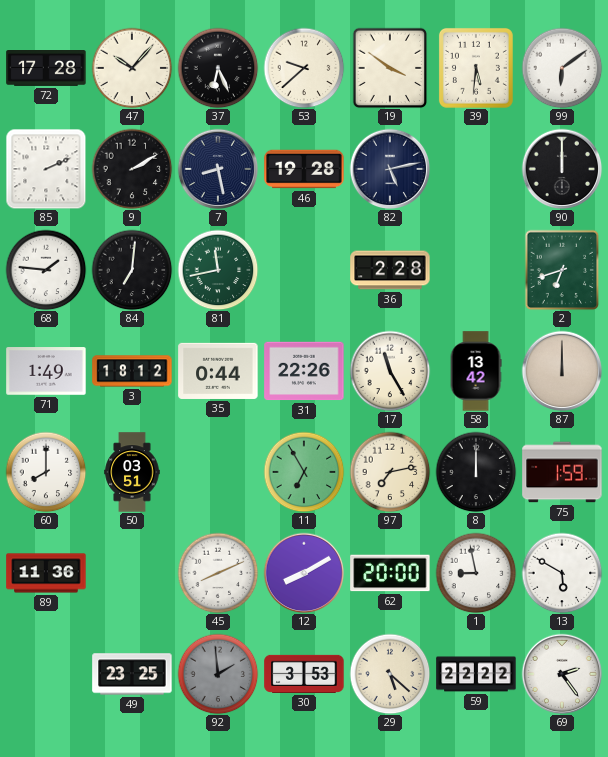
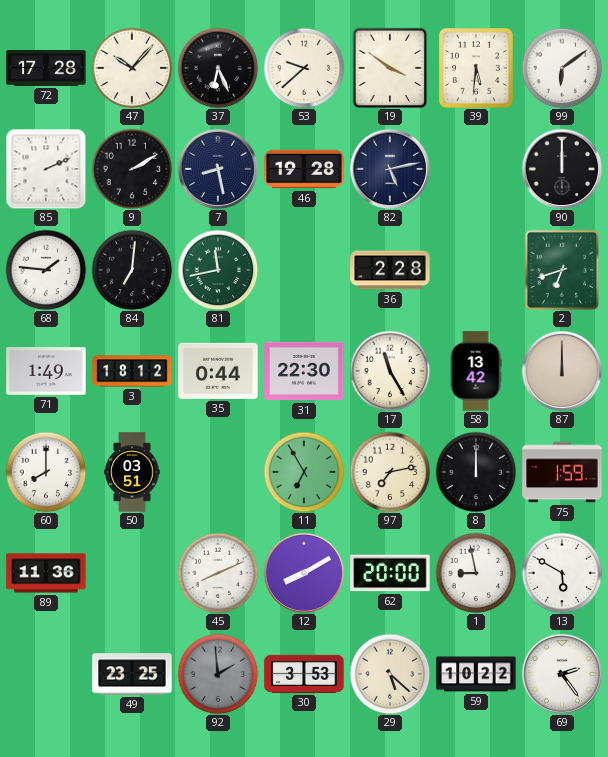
31: 22:26 -> 22:30 (304, 371)
59: 22:22 -> 10:22 (476, 674)
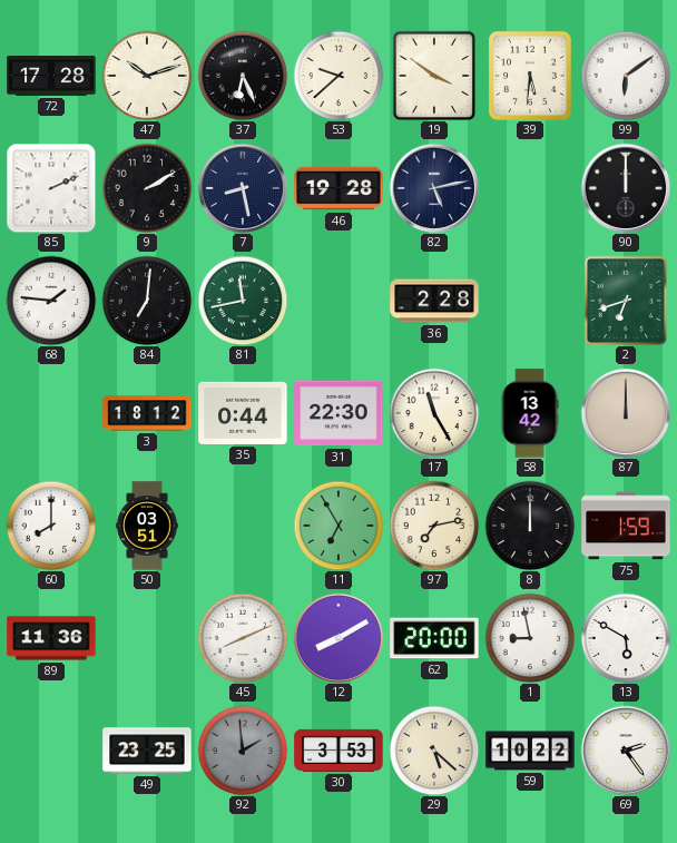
47: 10:07 -> 10:12 (147, 76)
71: 1:49 -> none (46, 371)
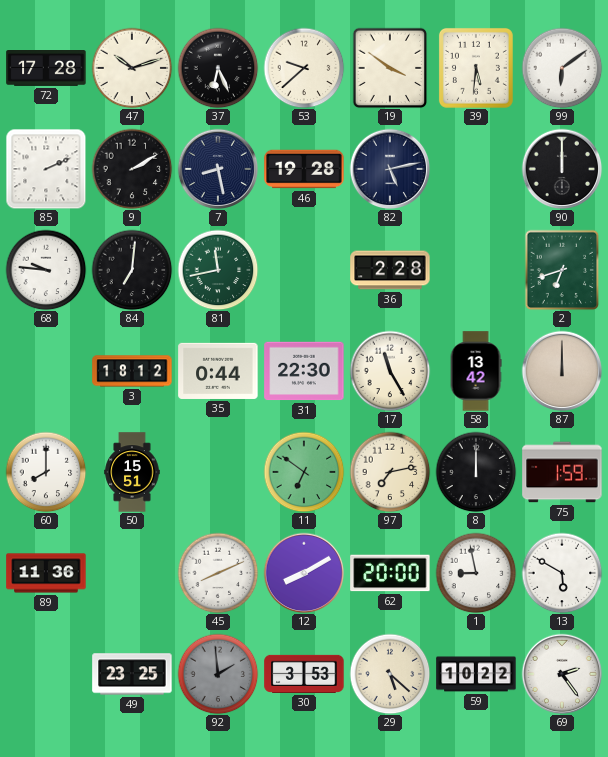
68: 1:46 -> 9:46 (46, 270)
50: 03:51 -> 15:51 (132, 472)
11: 6:55 -> 6:51 (304, 472)
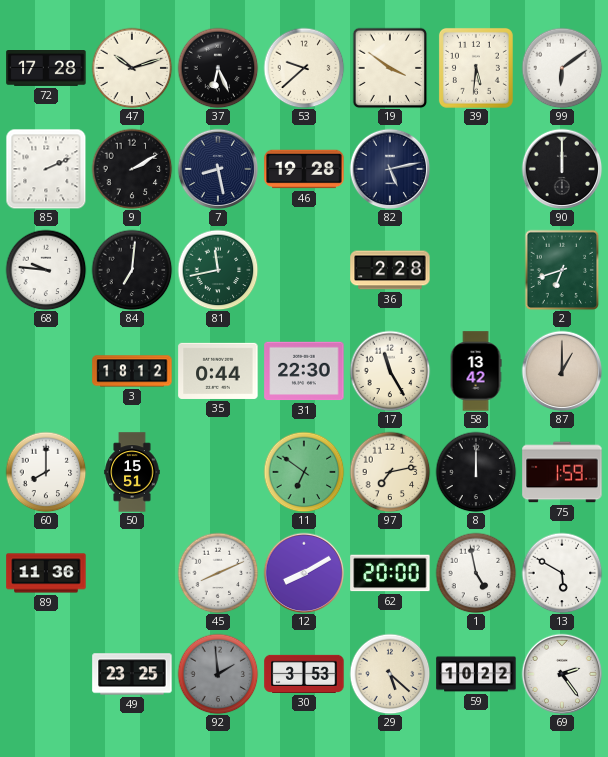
87: 12:00 -> 1:00 (562, 371)
1: 8:58 -> 4:58 (476, 573)
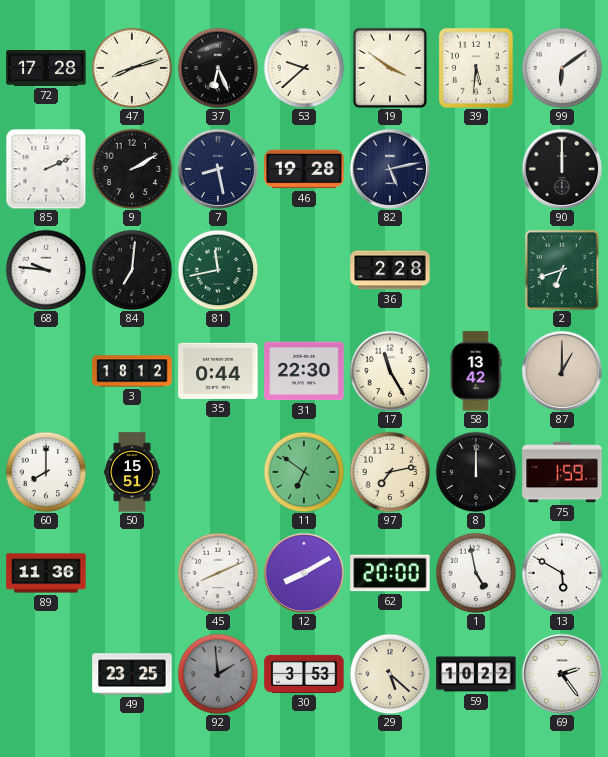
47: 10:12 -> 8:12 (132, 68)
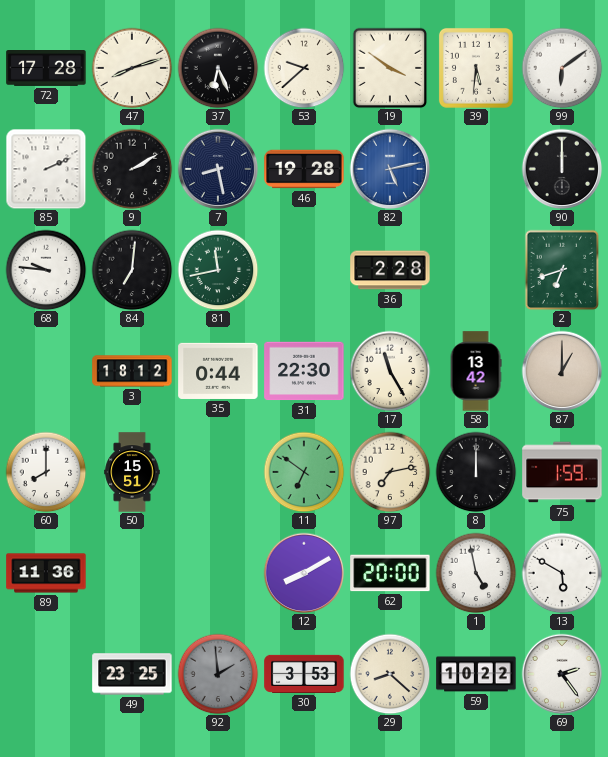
82 dial: navy -> blue (390, 169)
45: 8:11 -> none (218, 573)
29: 5:22 -> 8:22 (390, 674)
